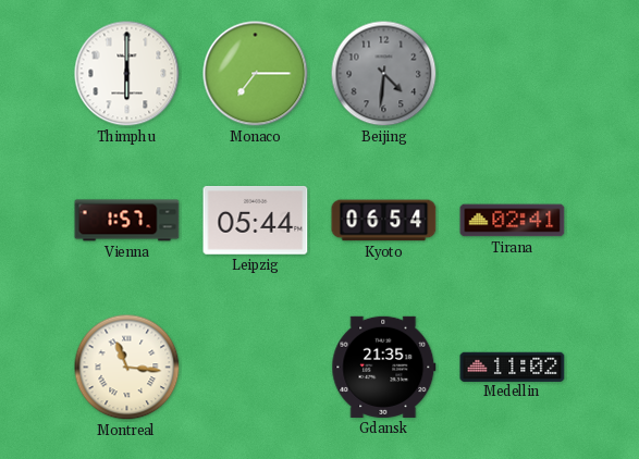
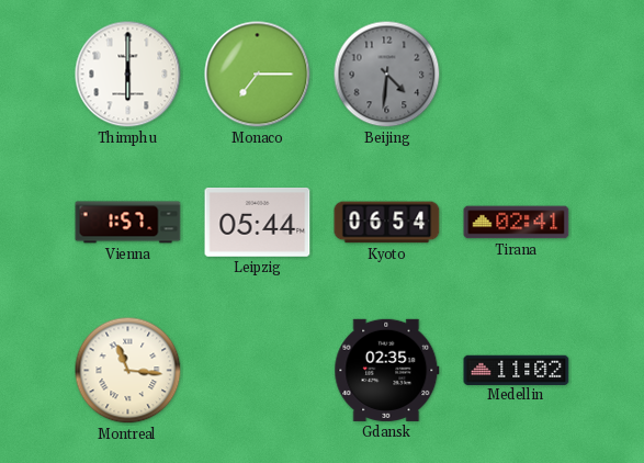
Gdansk: 21:35 -> 02:35 (387, 370)
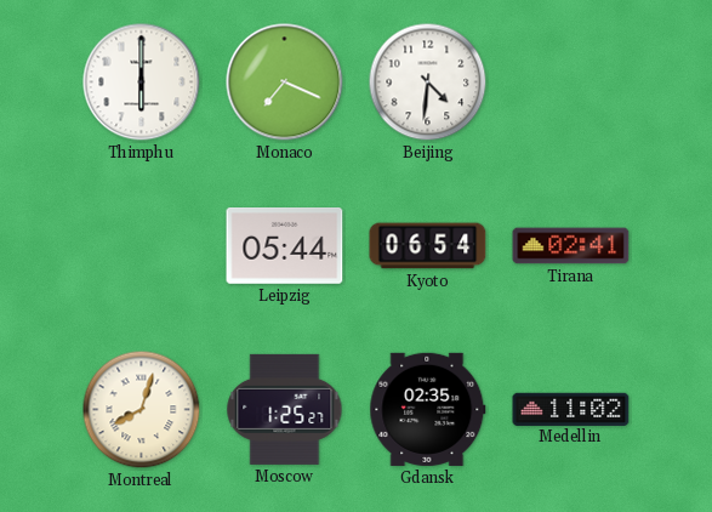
Monaco: 7:15 -> 7:19 (285, 83)
Beijing dial: grey -> white (428, 83)
Vienna: 1:57 -> none (128, 223)
Montreal: 11:16 -> 8:03 (142, 410)
Moscow: none -> 1:25 (285, 409)
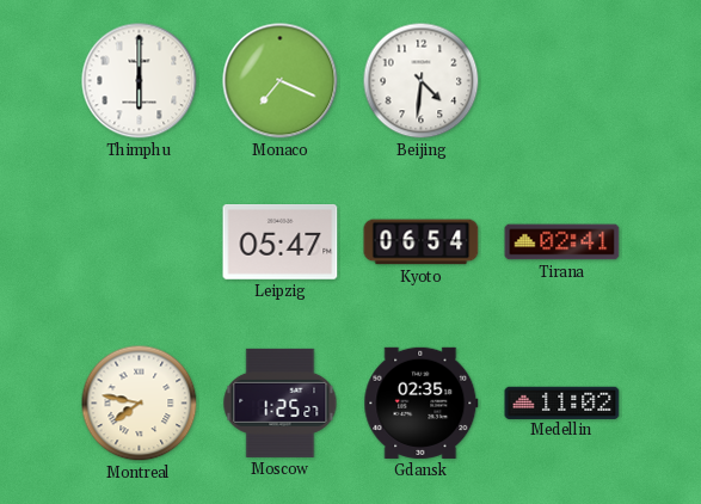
Leipzig: 05:44 -> 05:47 (281, 242)
Montreal: 8:03 -> 7:47 (140, 404)
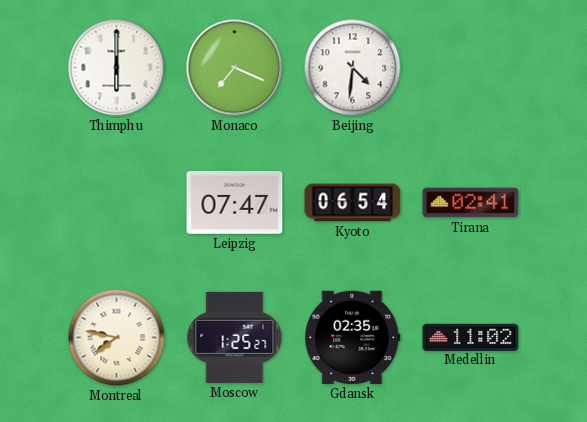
Leipzig: 05:47 -> 07:47 (235, 203)
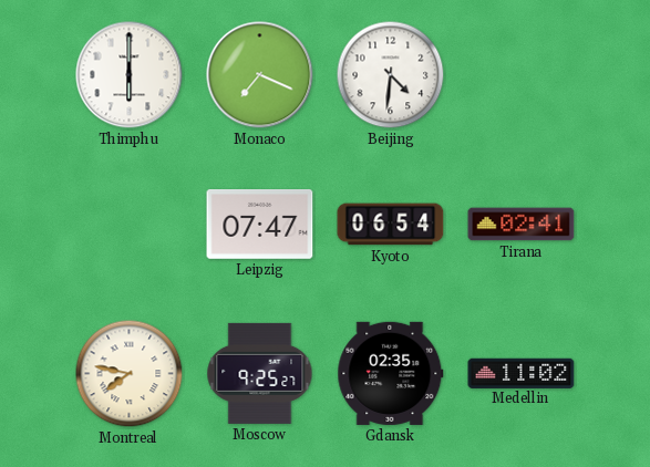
Moscow: 1:25 -> 9:25 (260, 373)
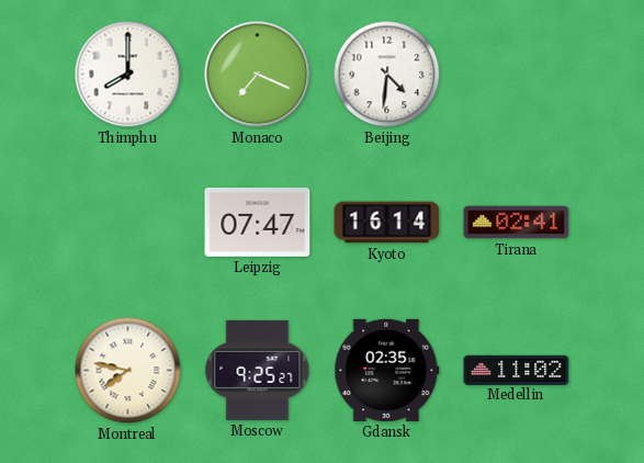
Thimphu: 6:00 -> 8:00 (128, 75)
Kyoto: 06:54 -> 16:14 (387, 223)
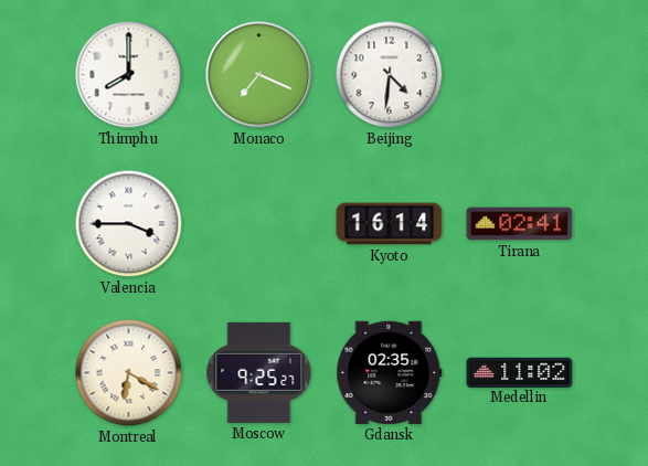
Valencia: none -> 3:45 (129, 224)
Leipzig: 07:47 -> none (258, 223)
Montreal: 7:47 -> 6:20 (129, 373)
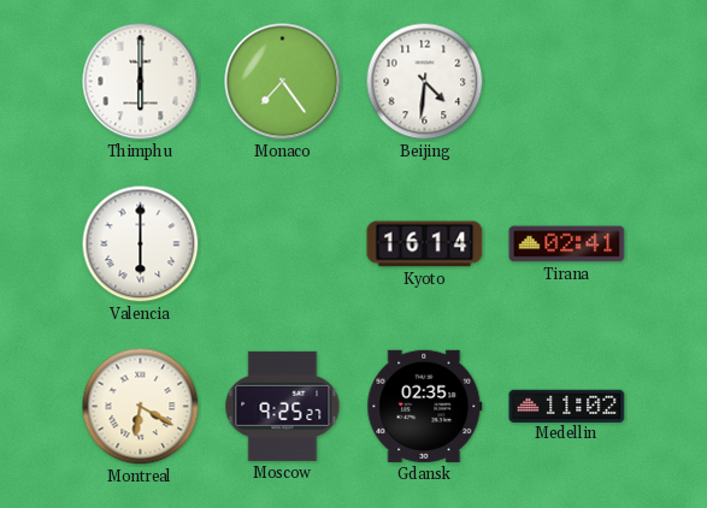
Thimphu: 8:00 -> 6:00 (141, 82)
Monaco: 7:19 -> 7:24 (283, 82)
Valencia: 3:45 -> 6:00 (141, 244)
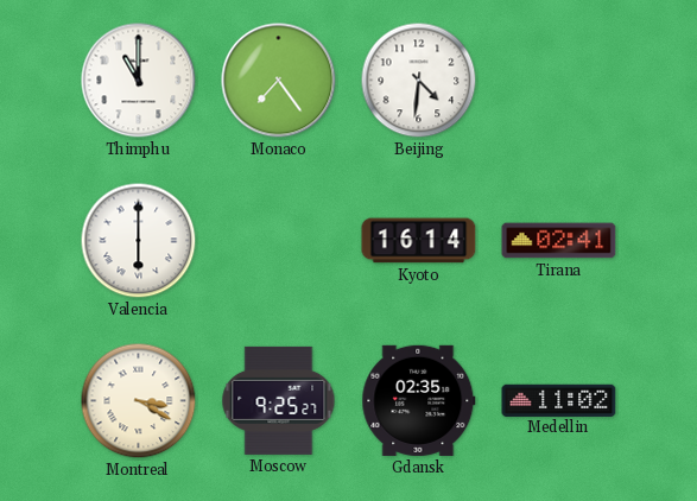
Thimphu: 6:00 -> 11:00 (139, 81)
Montreal: 6:20 -> 3:20 (139, 401)
